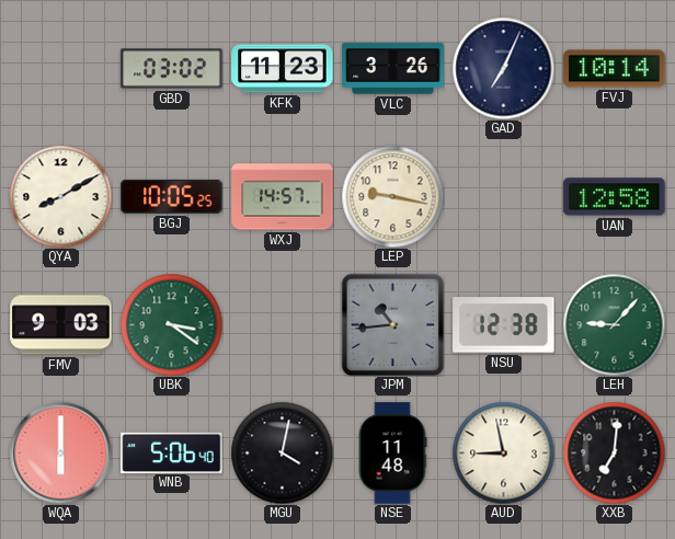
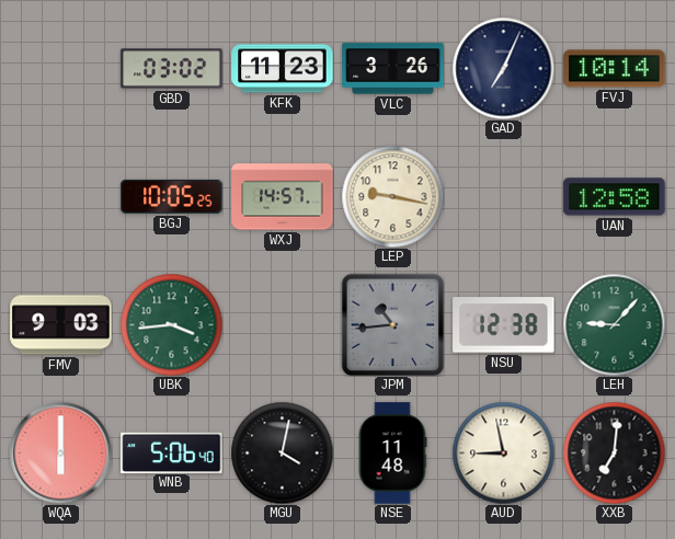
QYA: 8:10 -> none (60, 196)
UBK: 3:21 -> 3:44 (171, 324)
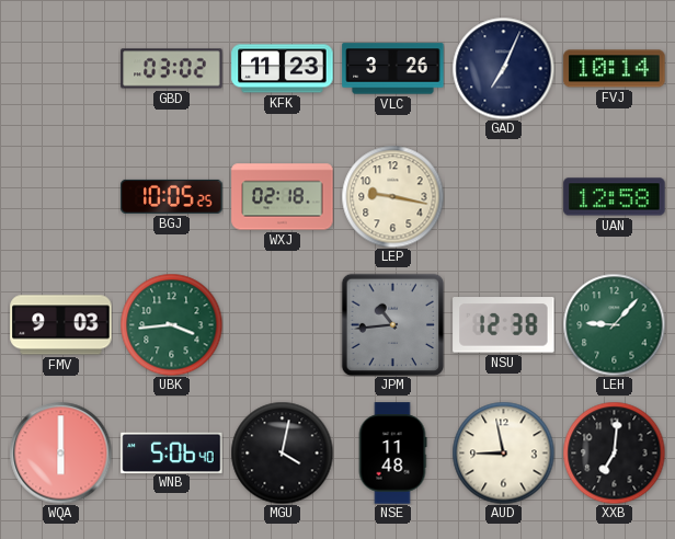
WXJ: 14:57 -> 02:18 (283, 197)
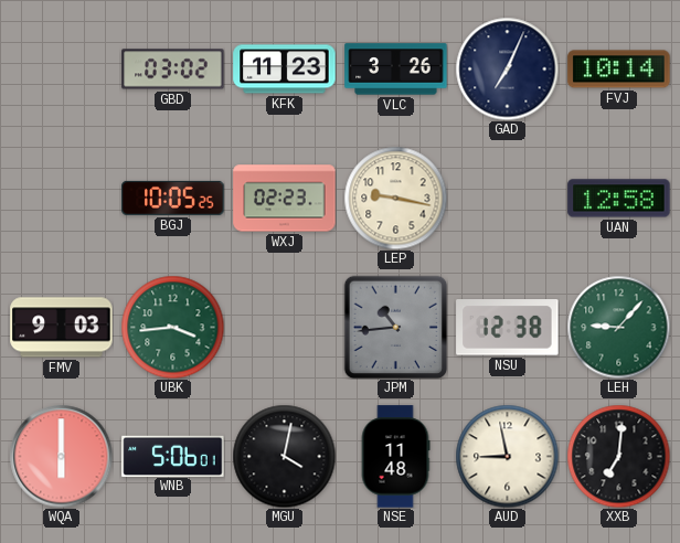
WXJ: 02:18 -> 02:23 (285, 199)
WNB: 5:06:40 -> 5:06:01 (173, 456)
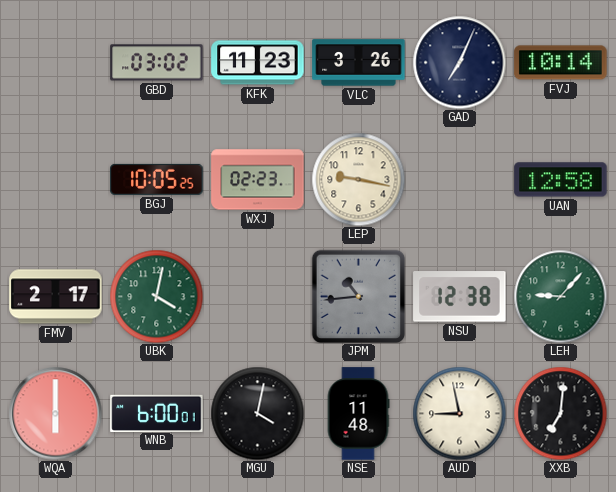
FMV: 9:03 -> 2:17 (56, 297)
UBK: 3:44 -> 4:02 (156, 296)
WNB: 5:06 -> 6:00 (157, 413)
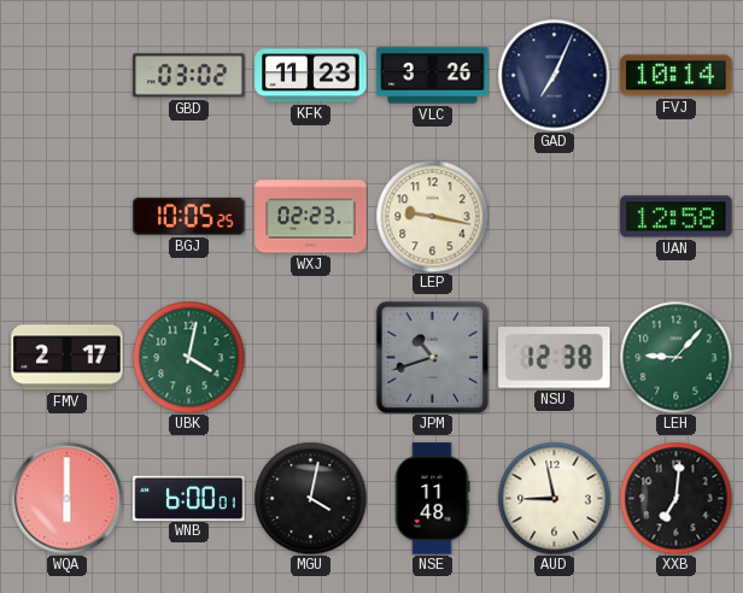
JPM: 10:44 -> 10:42 (432, 357)
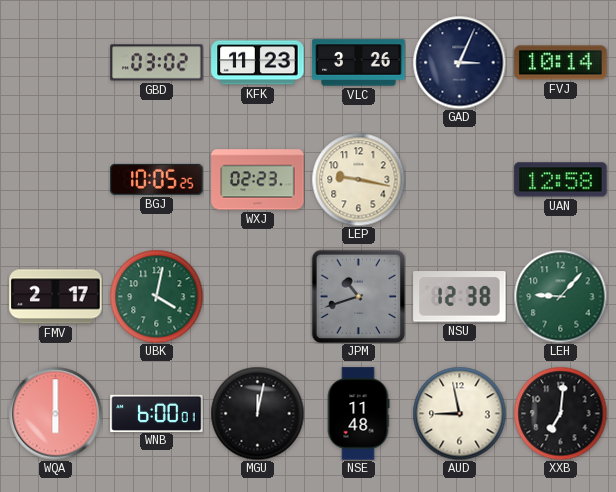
GAD: 7:04 -> 3:04 (459, 62)
MGU: 4:02 -> 12:02 (257, 413)
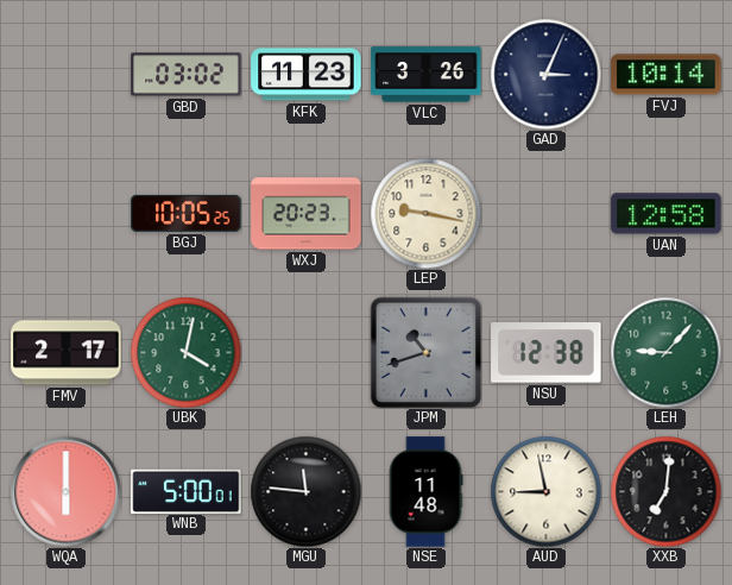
WXJ: 02:23 -> 20:23 (307, 214)
WNB: 6:00 -> 5:00 (187, 491)
MGU: 12:02 -> 11:46 (305, 491)
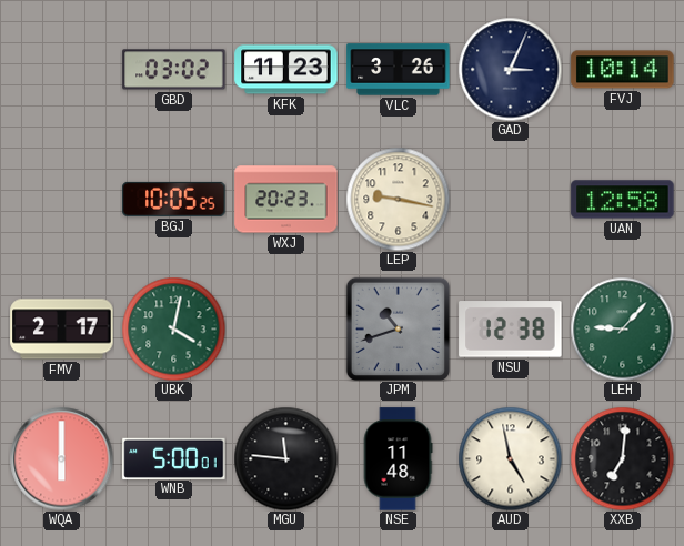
AUD: 8:58 -> 4:58 (510, 458)
